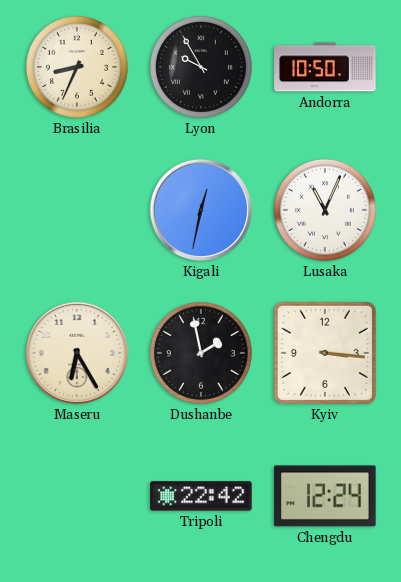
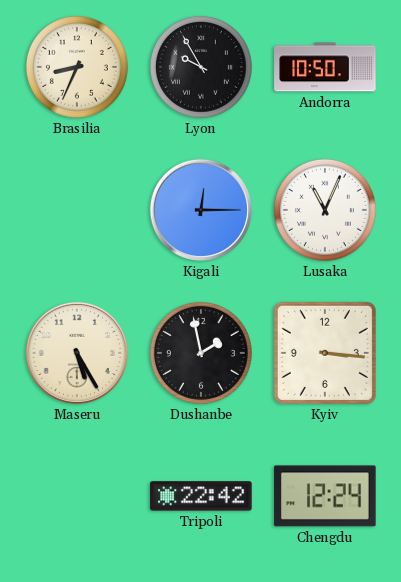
Kigali: 12:32 -> 12:15 (201, 210)
Maseru: 6:25 -> 5:25 (77, 353)
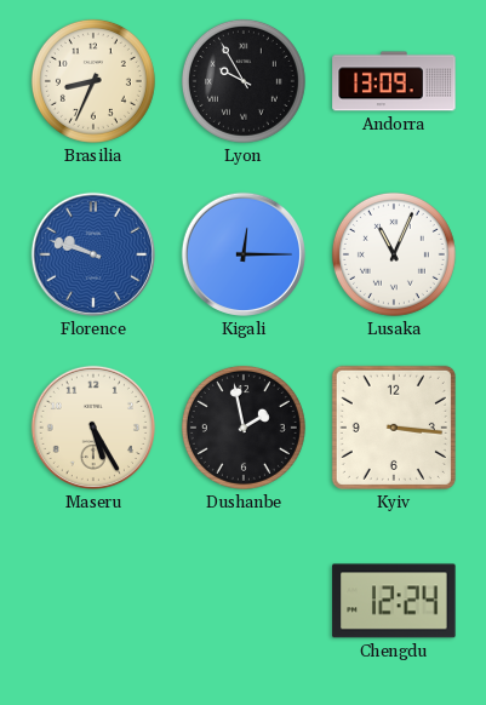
Andorra: 10:50 -> 13:09 (394, 81)
Florence: none -> 9:48 (93, 254)
Tripoli: 22:42 -> none (201, 496)
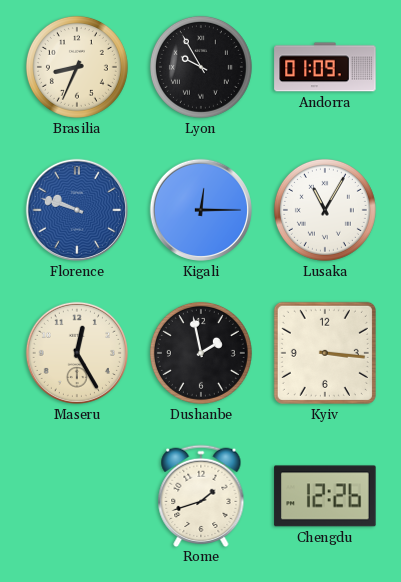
Andorra: 13:09 -> 01:09 (325, 67)
Lusaka: 11:04 -> 11:05 (325, 210)
Maseru: 5:25 -> 12:25 (77, 353)
Rome: none -> 1:42 (201, 495)
Chengdu: 12:24 -> 12:26 (325, 496)
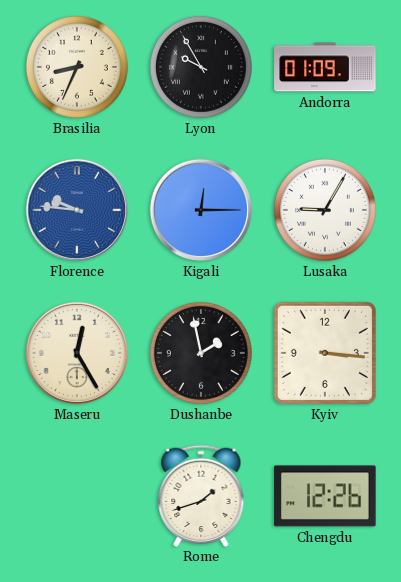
Florence: 9:48 -> 9:46 (77, 210)
Lusaka: 11:05 -> 9:05 (325, 210)
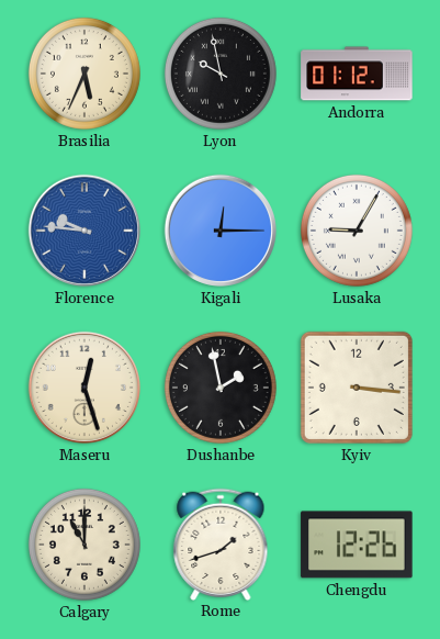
Brasilia: 8:34 -> 5:34 (84, 74)
Lyon: 9:55 -> 9:58 (221, 74)
Andorra: 01:09 -> 01:12 (357, 74)
Maseru: 12:25 -> 12:27 (84, 388)
Calgary: none -> 11:00 (84, 545)
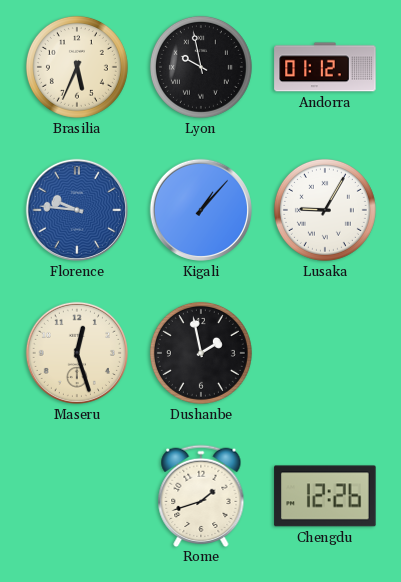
Kigali: 12:15 -> 1:07 (201, 210)
Kyiv: 3:16 -> none (357, 388)
Calgary: 11:00 -> none (84, 545)
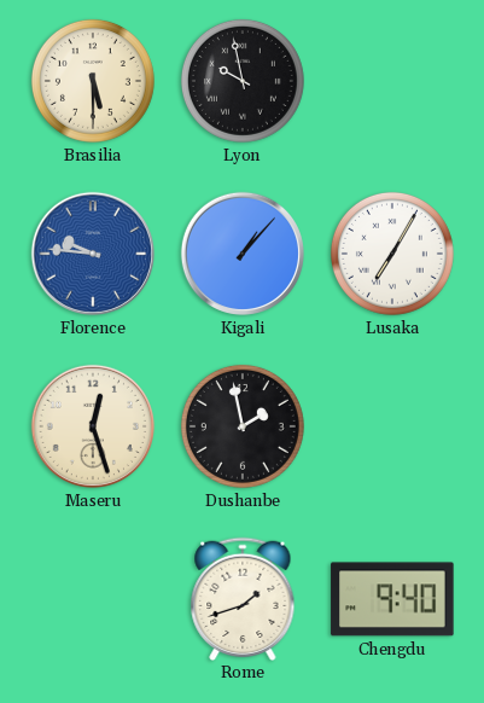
Brasilia: 5:34 -> 5:30 (93, 81)
Andorra: 01:12 -> none (325, 67)
Lusaka: 9:05 -> 7:05 (392, 254)
Chengdu: 12:26 -> 9:40 (392, 599)
